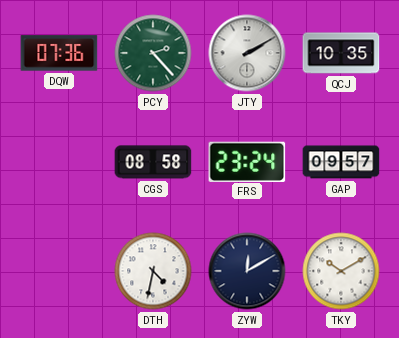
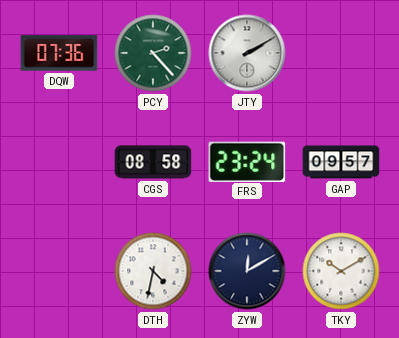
QCJ: 10:35 -> none (341, 53)
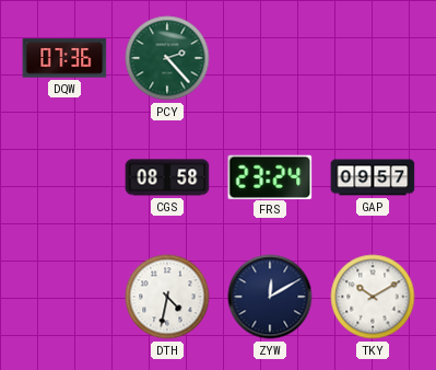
JTY: 2:10 -> none (247, 53)
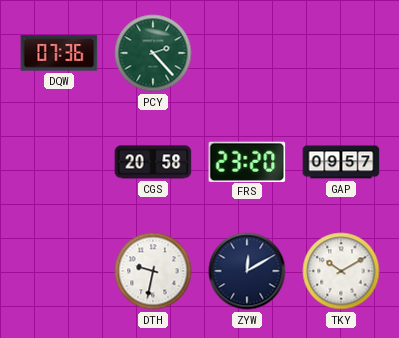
CGS: 08:58 -> 20:58 (153, 162)
FRS: 23:24 -> 23:20 (247, 161)
DTH: 4:32 -> 9:32 (153, 271)
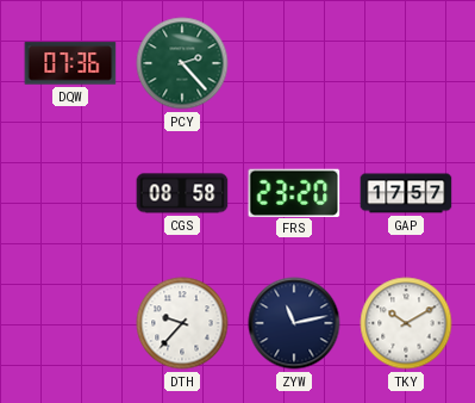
CGS: 20:58 -> 08:58 (182, 193)
GAP: 09:57 -> 17:57 (406, 193)
DTH: 9:32 -> 9:37 (182, 323)
ZYW: 12:10 -> 11:13 (294, 323)
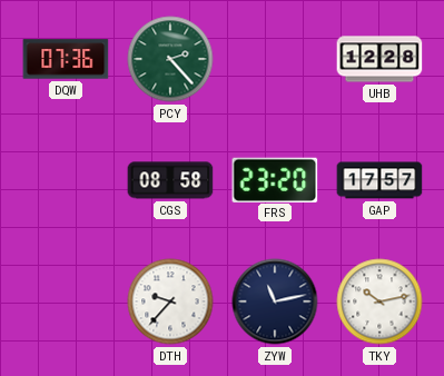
UHB: none -> 12:28 (379, 59)
TKY: 10:10 -> 10:13 (379, 301)
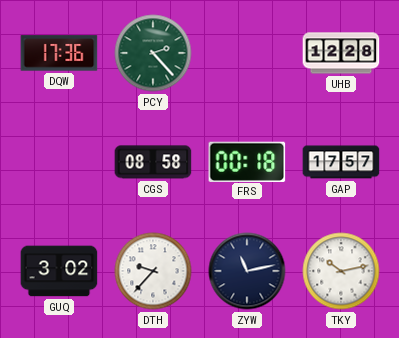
DQW: 07:36 -> 17:36 (59, 53)
FRS: 23:20 -> 00:18 (247, 161)
GUQ: none -> 3:02 (59, 271)
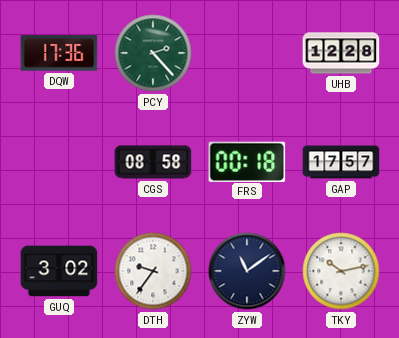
DTH: 9:37 -> 9:36 (153, 271)
ZYW: 11:13 -> 11:09 (247, 271)
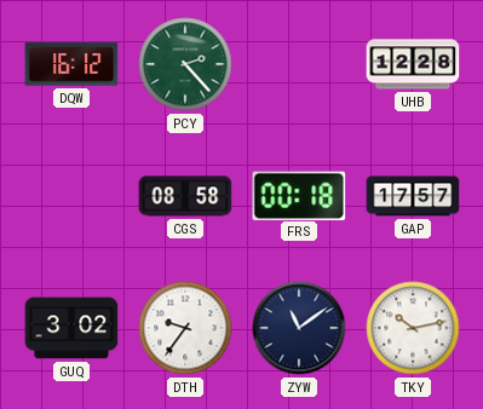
DQW: 17:36 -> 16:12 (71, 64)
